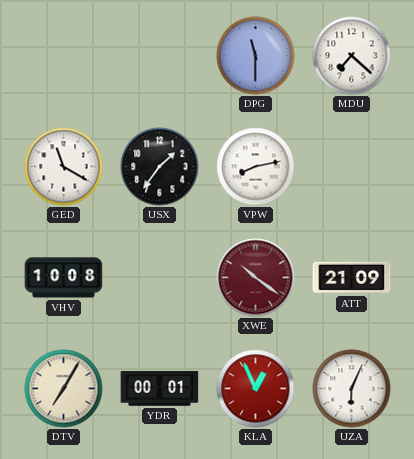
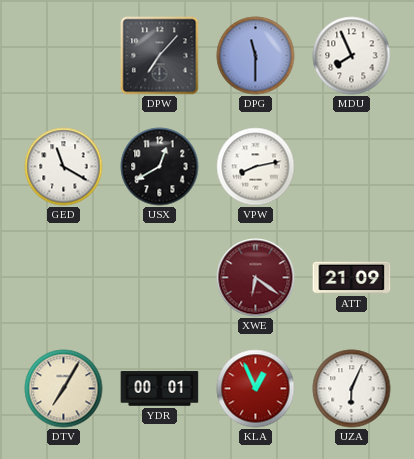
DPW: none -> 7:07 (160, 56)
MDU: 7:22 -> 7:56 (352, 56)
USX: 1:36 -> 12:40 (160, 167)
VHV: 10:08 -> none (64, 278)
XWE: 10:21 -> 6:21 (256, 278)
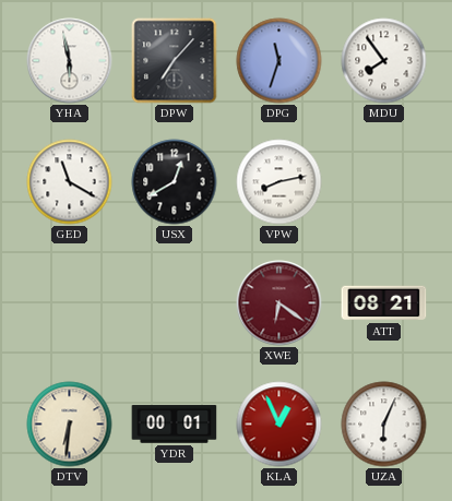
YHA: none -> 5:58 (70, 61)
DPG: 11:30 -> 11:33 (279, 61)
MDU: 7:56 -> 7:54 (384, 61)
ATT: 21:09 -> 08:21 (384, 303)
DTV: 7:05 -> 6:31 (70, 425)
